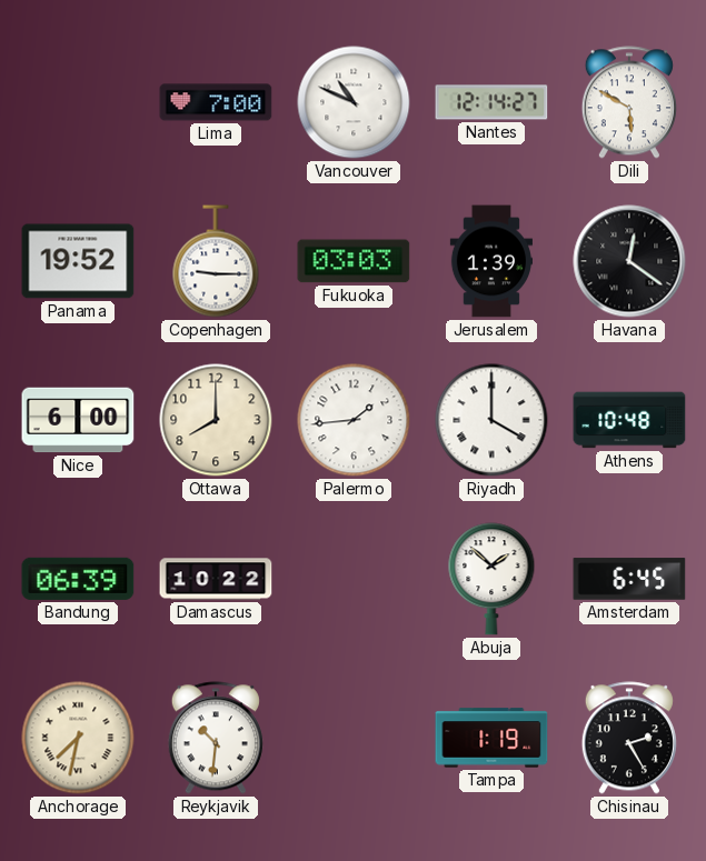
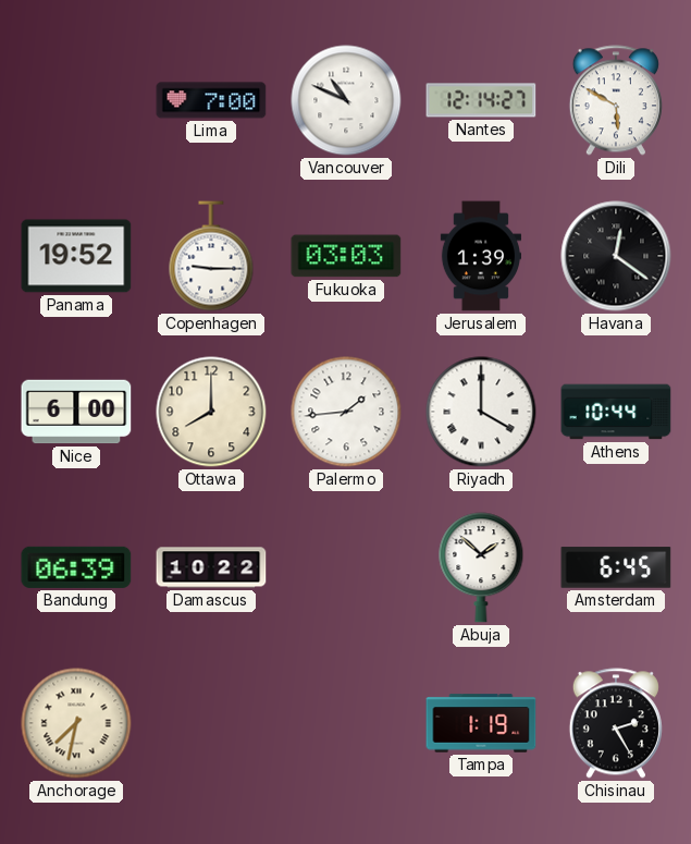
Athens: 10:48 -> 10:44 (616, 412)
Reykjavik: 10:31 -> none (216, 738)
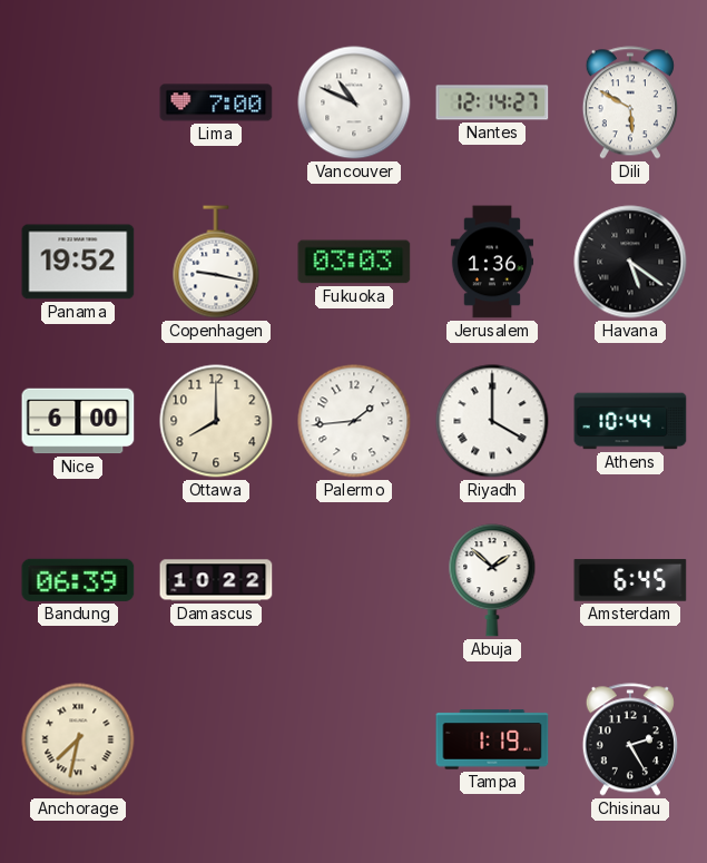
Copenhagen: 9:15 -> 9:17 (216, 262)
Jerusalem: 1:39 -> 1:36 (491, 262)
Havana: 12:21 -> 5:21 (630, 262)
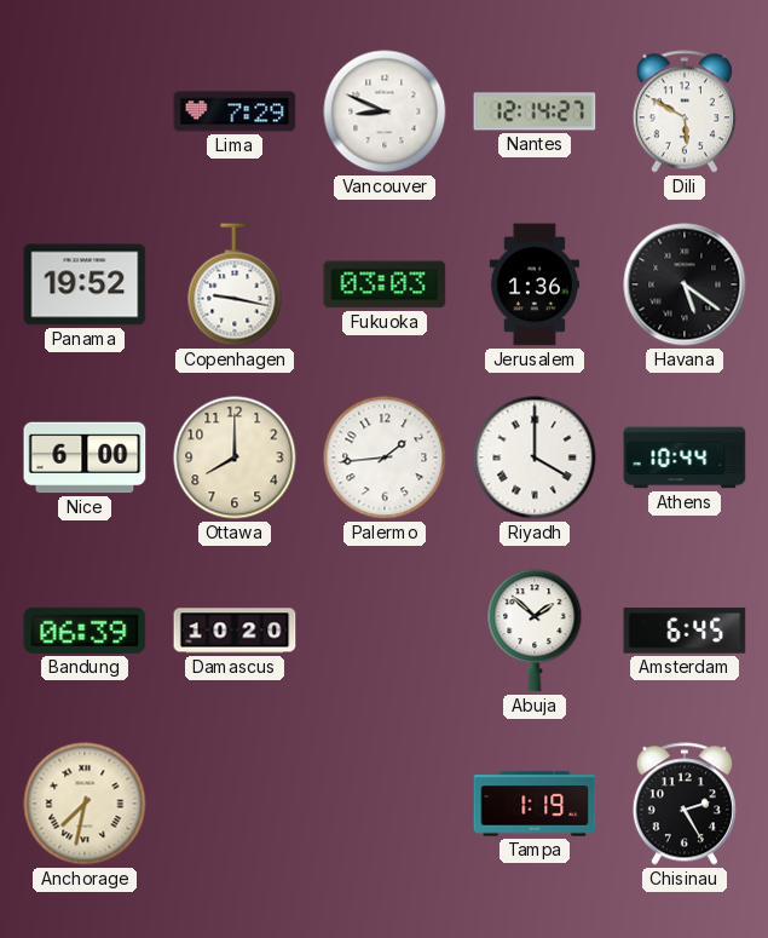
Lima: 7:00 -> 7:29 (235, 111)
Vancouver: 10:49 -> 8:49 (385, 111)
Damascus: 10:22 -> 10:20 (235, 631)
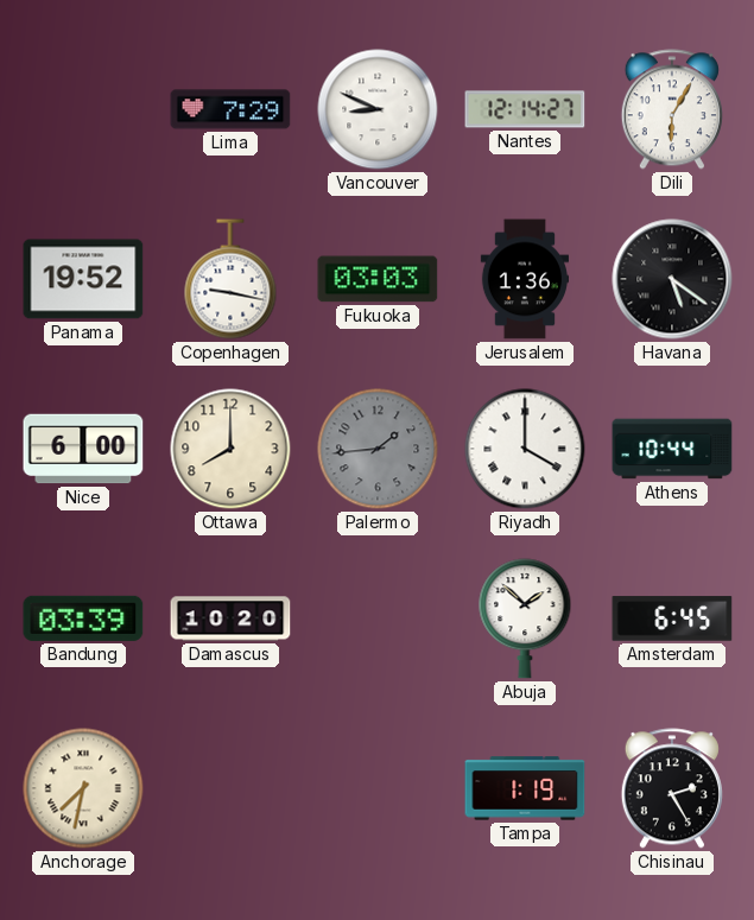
Dili: 5:50 -> 6:05 (672, 109)
Palermo dial: white -> grey (378, 449)
Bandung: 06:39 -> 03:39 (83, 618)
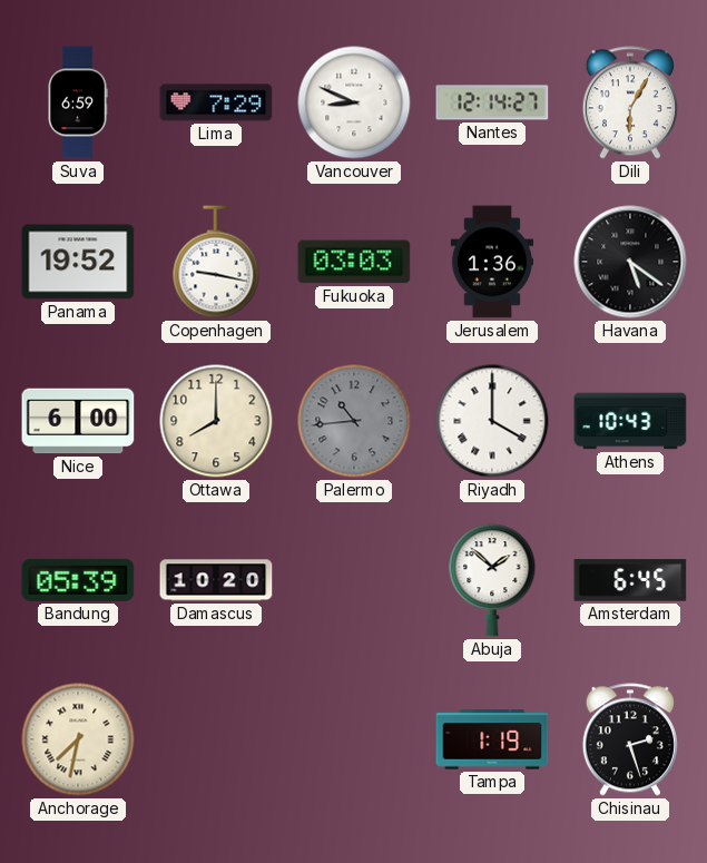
Suva: none -> 6:59 (78, 102)
Palermo: 1:44 -> 10:44 (354, 421)
Athens: 10:44 -> 10:43 (630, 421)
Bandung: 03:39 -> 05:39 (78, 580)
Chisinau: 2:25 -> 2:27 (630, 739)
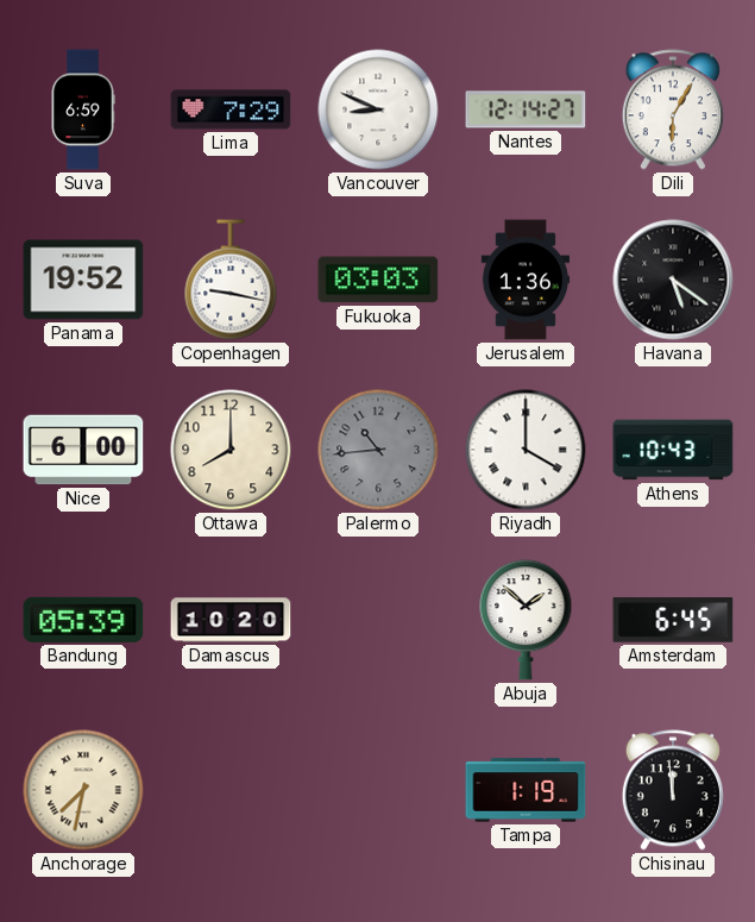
Chisinau: 2:27 -> 11:59 (673, 790)
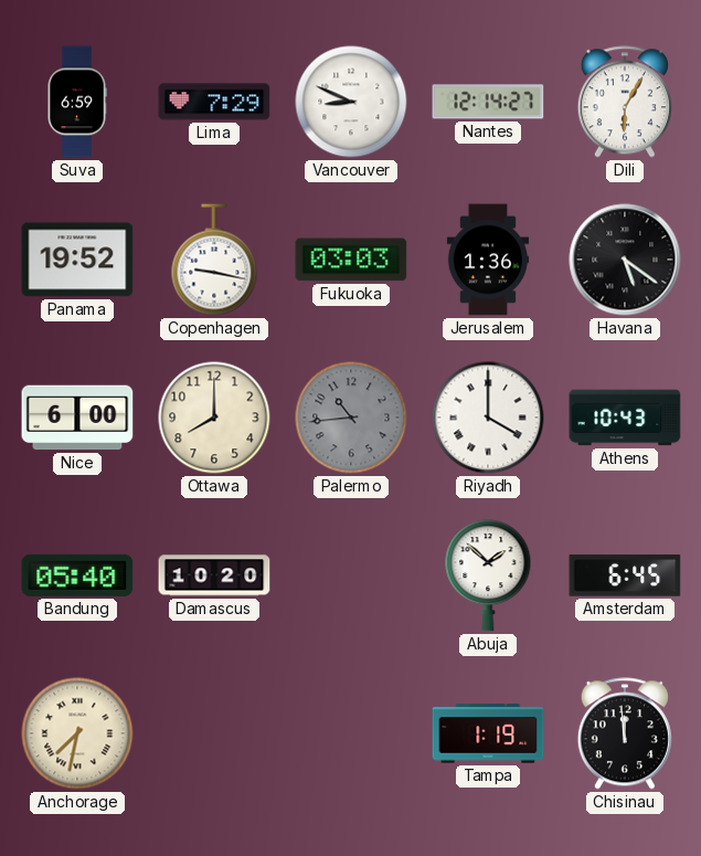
Bandung: 05:39 -> 05:40 (77, 575)
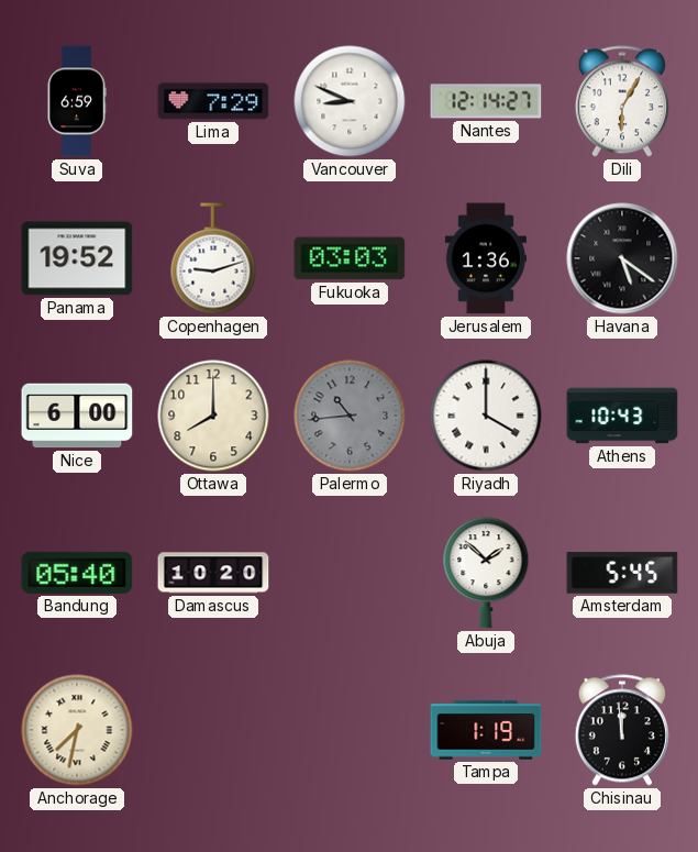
Copenhagen: 9:17 -> 9:12 (213, 258)
Amsterdam: 6:45 -> 5:45 (622, 573)
